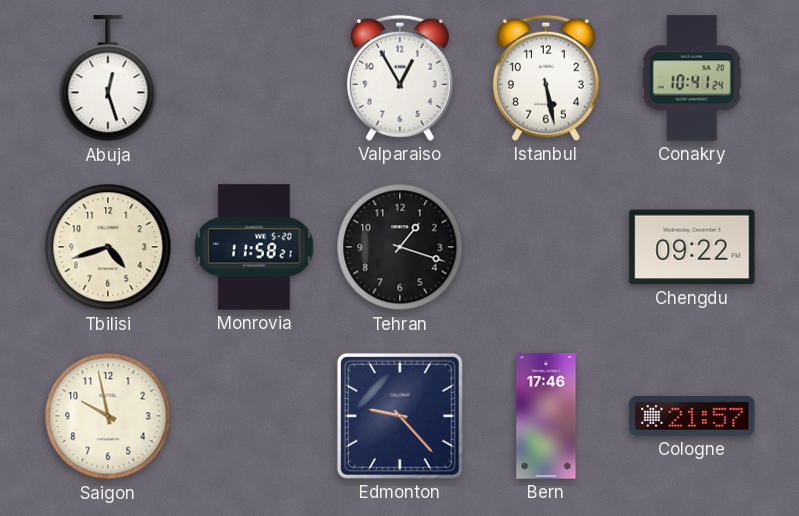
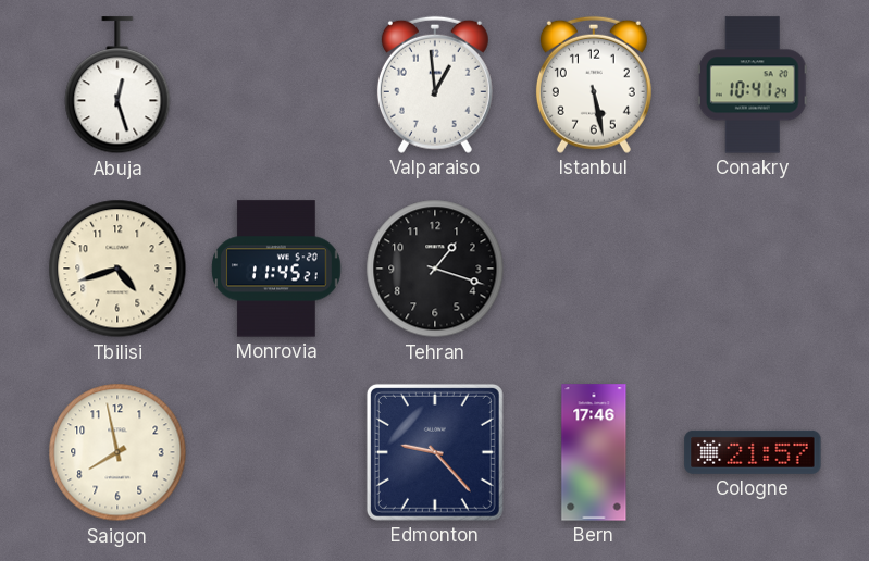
Valparaiso: 12:55 -> 12:59 (435, 85)
Monrovia: 11:58 -> 11:45 (276, 269)
Chengdu: 09:22 -> none (692, 247)
Saigon: 9:58 -> 7:58 (117, 452)
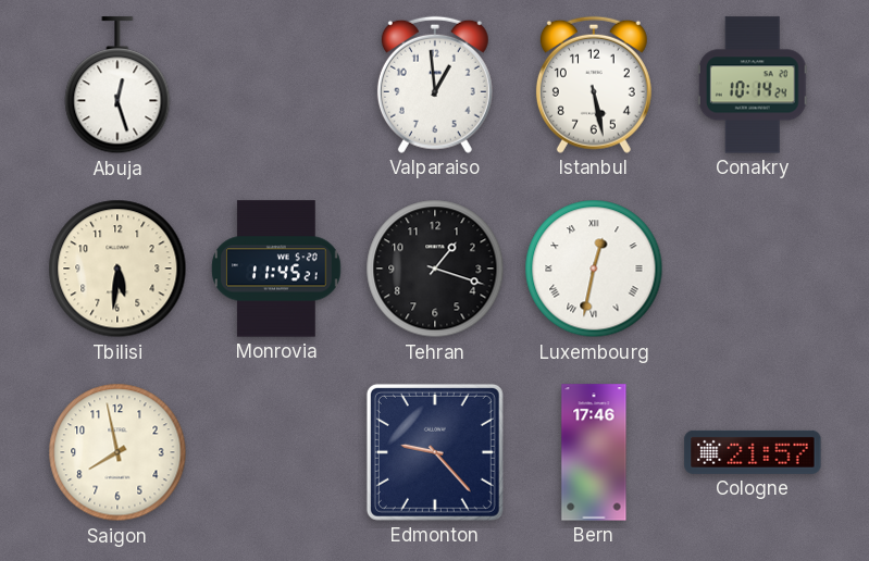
Conakry: 10:41 -> 10:14 (753, 85)
Tbilisi: 4:42 -> 5:31 (117, 269)
Luxembourg: none -> 12:32 (594, 269)
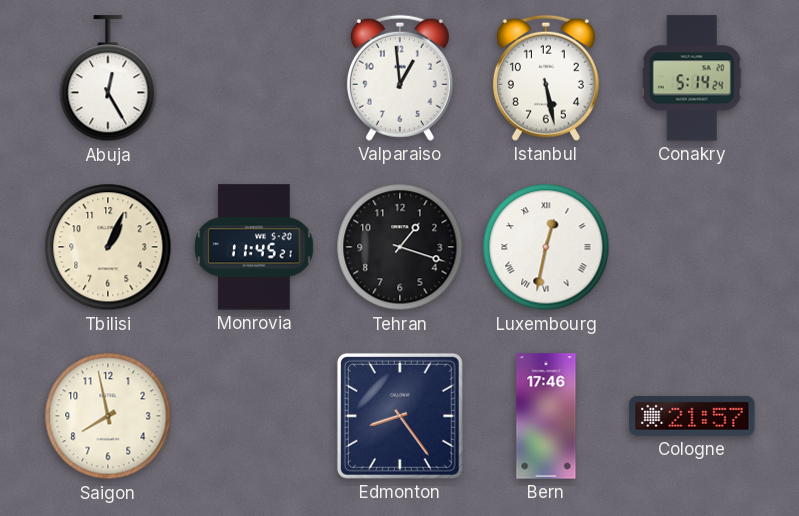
Abuja: 12:27 -> 12:25 (108, 79)
Conakry: 10:14 -> 5:14 (692, 78)
Tbilisi: 5:31 -> 1:04 (108, 247)
Edmonton: 9:23 -> 8:24 (400, 416)
